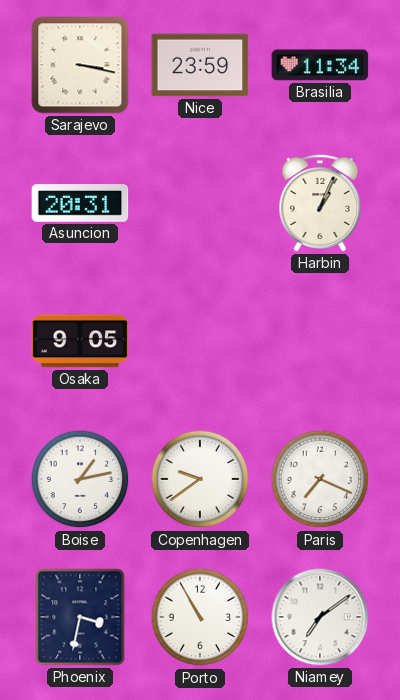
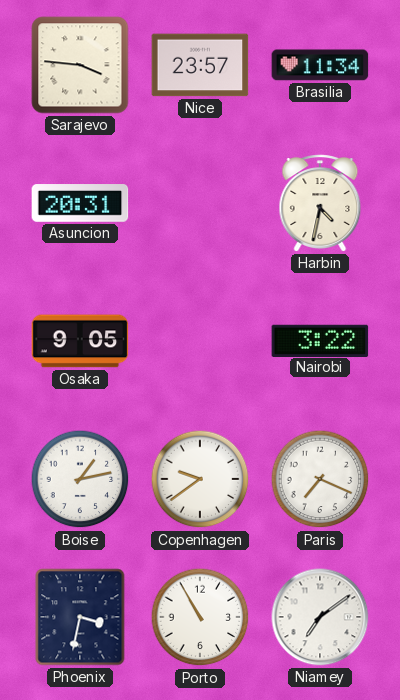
Sarajevo: 3:17 -> 3:46 (80, 65)
Nice: 23:59 -> 23:57 (200, 65)
Harbin: 1:04 -> 4:32 (320, 203)
Nairobi: none -> 3:22 (320, 340)
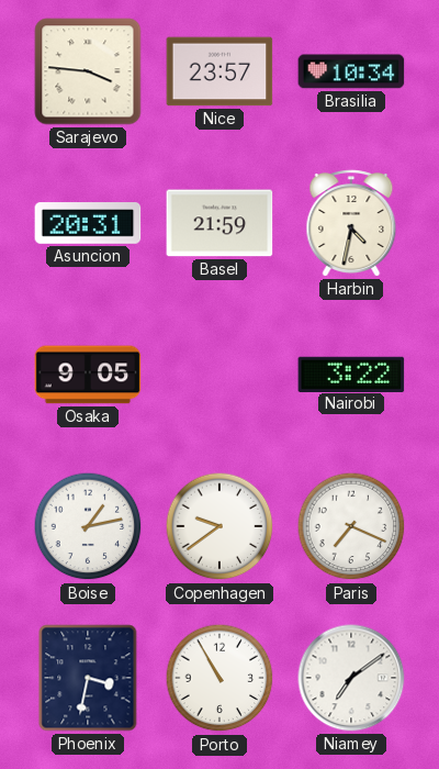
Brasilia: 11:34 -> 10:34 (351, 71)
Basel: none -> 21:59 (219, 223)
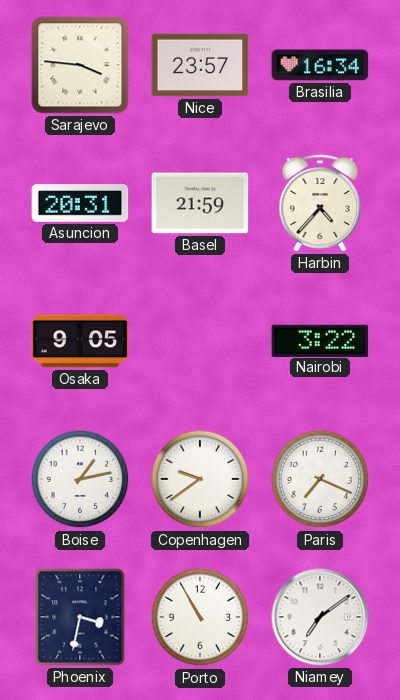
Brasilia: 10:34 -> 16:34 (320, 65)
Harbin: 4:32 -> 4:37 (320, 203)
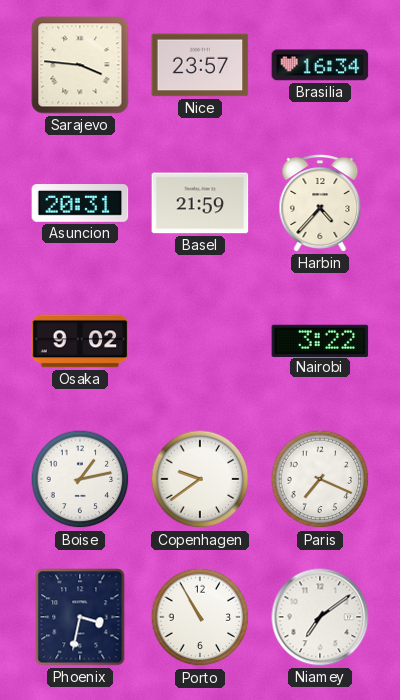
Osaka: 9:05 -> 9:02 (80, 341)
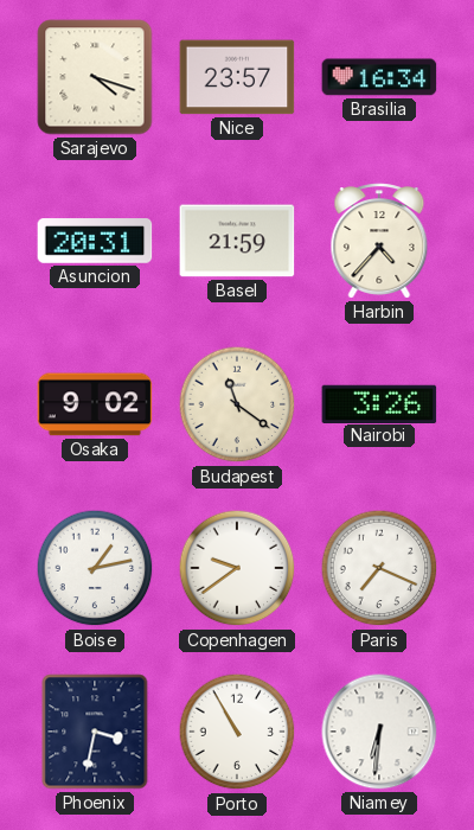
Sarajevo: 3:46 -> 4:18 (95, 77)
Budapest: none -> 11:21 (237, 404)
Nairobi: 3:22 -> 3:26 (379, 403)
Niamey: 7:09 -> 6:31 (379, 732)
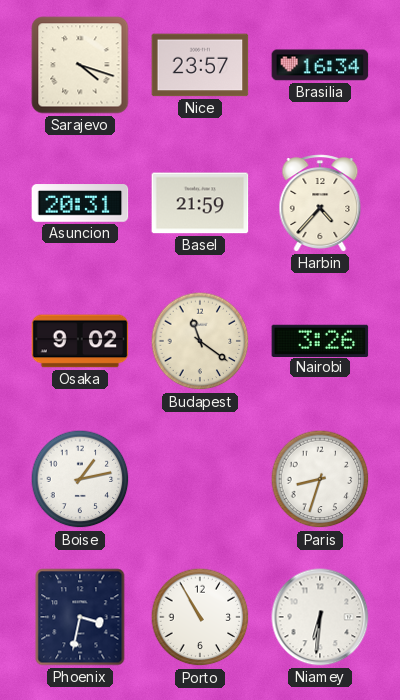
Copenhagen: 9:39 -> none (237, 568)
Paris: 7:19 -> 8:33 (320, 479)
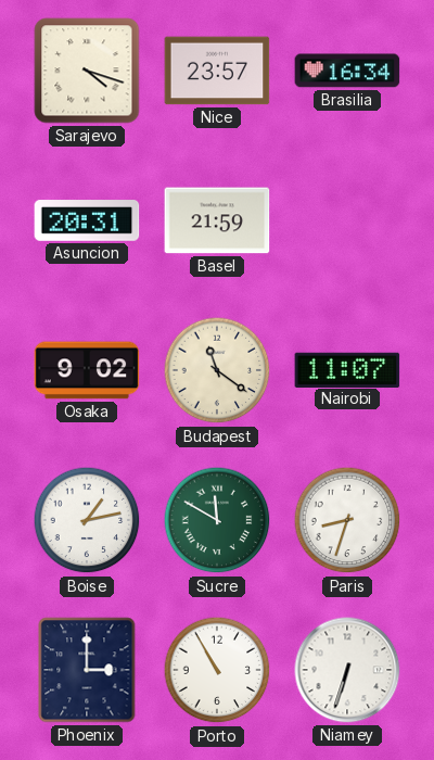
Harbin: 4:37 -> none (320, 203)
Nairobi: 3:26 -> 11:07 (347, 369)
Sucre: none -> 11:50 (217, 520)
Phoenix: 3:32 -> 3:00 (87, 670)
Niamey: 6:31 -> 6:33 (347, 670)
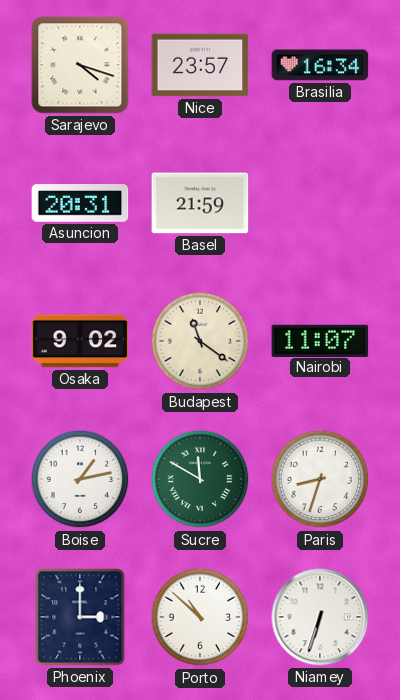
Porto: 10:55 -> 10:52 (200, 617)
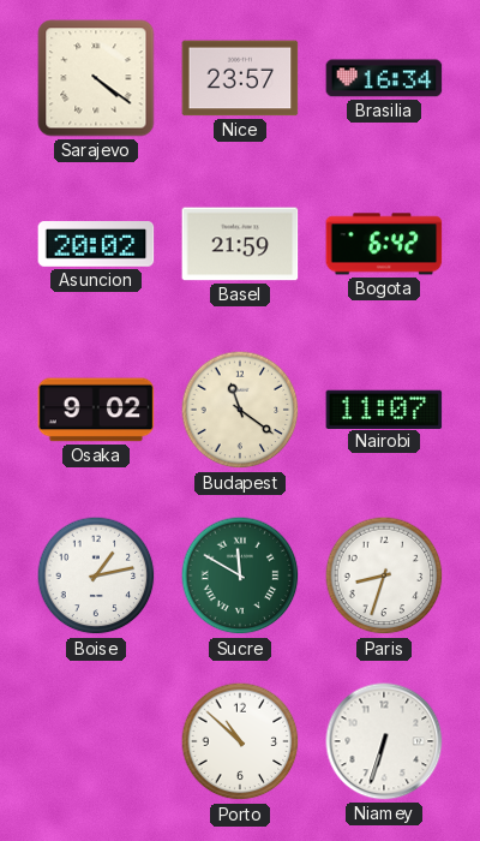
Sarajevo: 4:18 -> 4:21 (96, 78)
Asuncion: 20:31 -> 20:02 (96, 244)
Bogota: none -> 6:42 (384, 244)
Phoenix: 3:00 -> none (80, 617)
